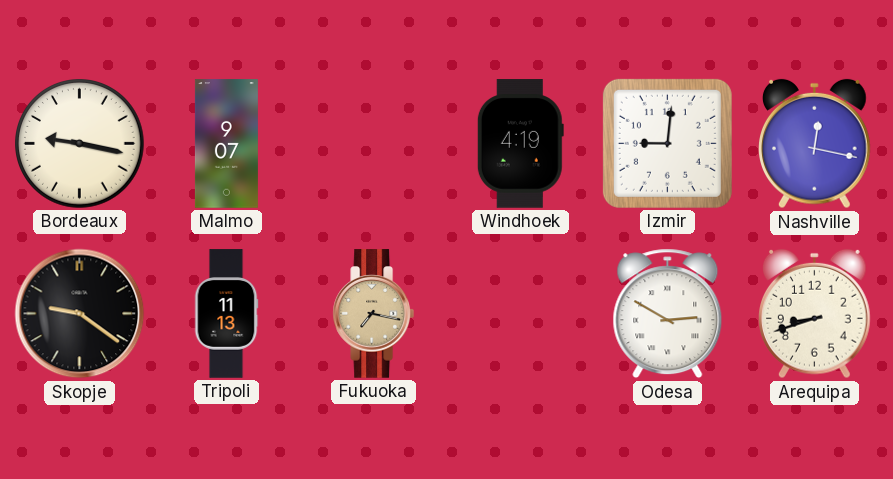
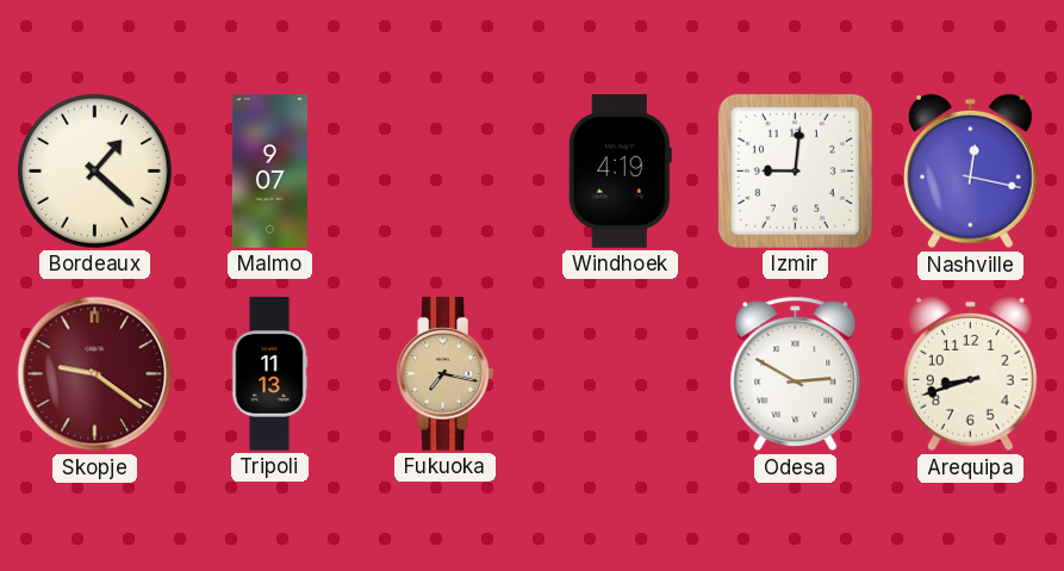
Bordeaux: 9:17 -> 1:22 (95, 172)
Skopje dial: black -> burgundy (95, 374)
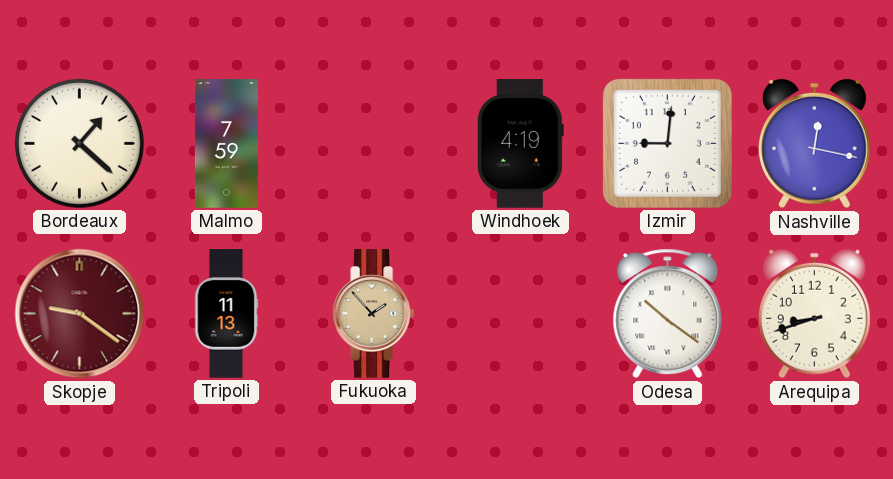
Malmo: 9:07 -> 7:59 (226, 144)
Fukuoka: 7:17 -> 1:53 (373, 314)
Odesa: 2:50 -> 10:21 (668, 314)
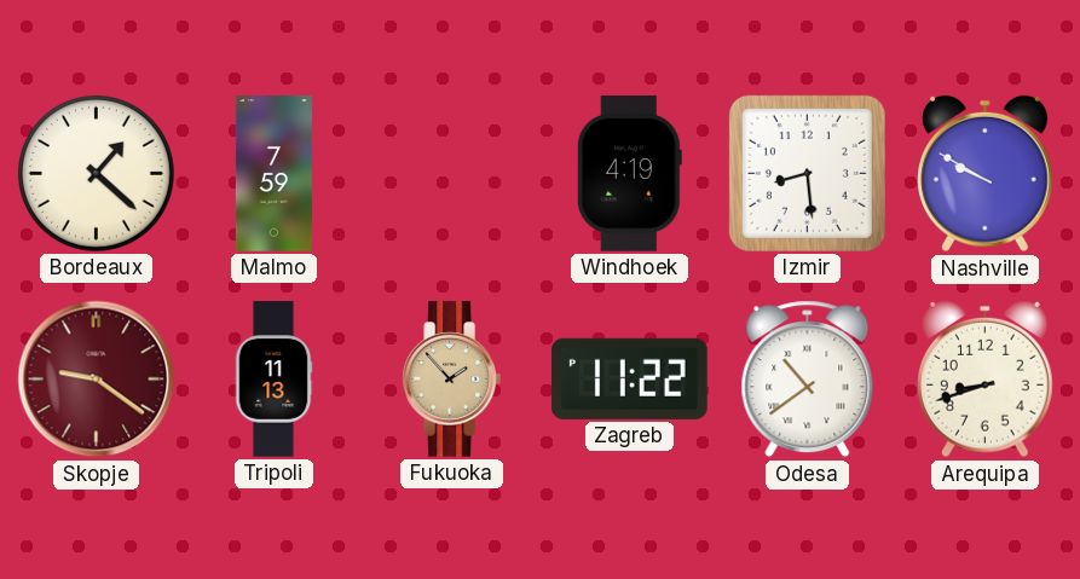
Izmir: 9:01 -> 8:29 (807, 173)
Nashville: 12:17 -> 9:50 (986, 174)
Zagreb: none -> 11:22 (630, 378)
Odesa: 10:21 -> 10:39 (808, 380)
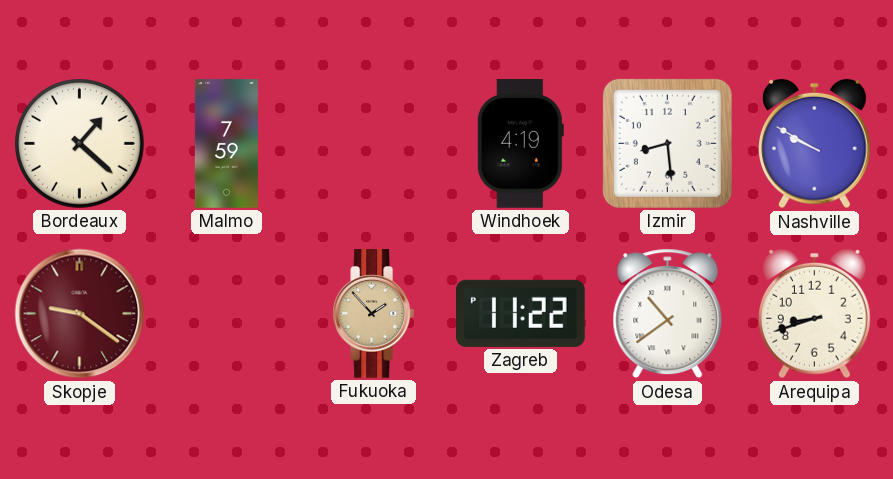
Tripoli: 11:13 -> none (273, 380)
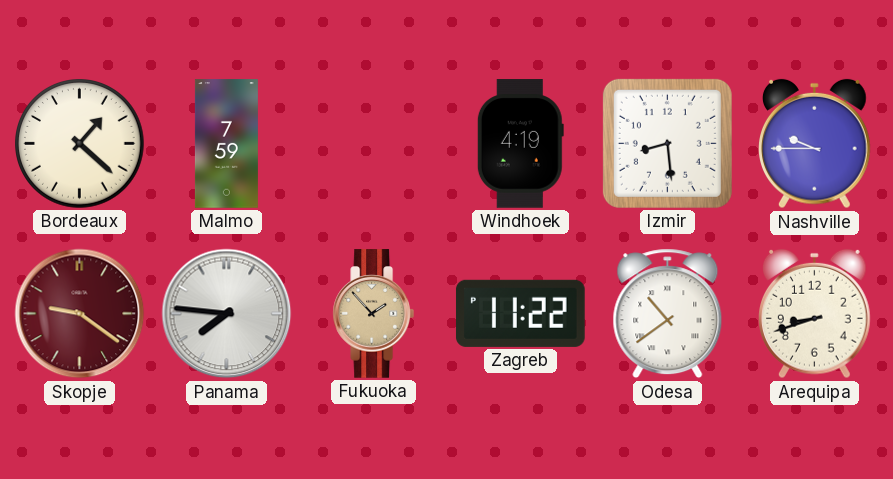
Nashville: 9:50 -> 9:45 (815, 144)
Panama: none -> 7:46 (227, 314)
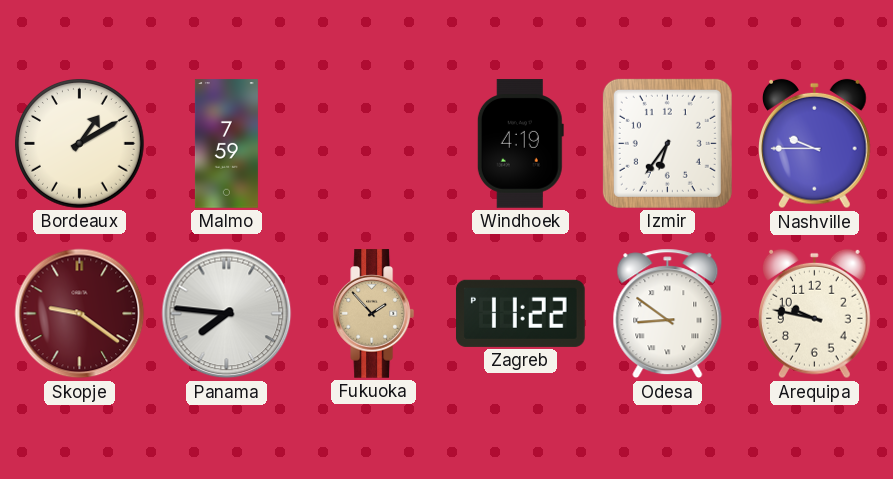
Bordeaux: 1:22 -> 1:10 (80, 144)
Izmir: 8:29 -> 6:36 (667, 143)
Odesa: 10:39 -> 8:51 (668, 314)
Arequipa: 8:42 -> 9:47 (815, 314)
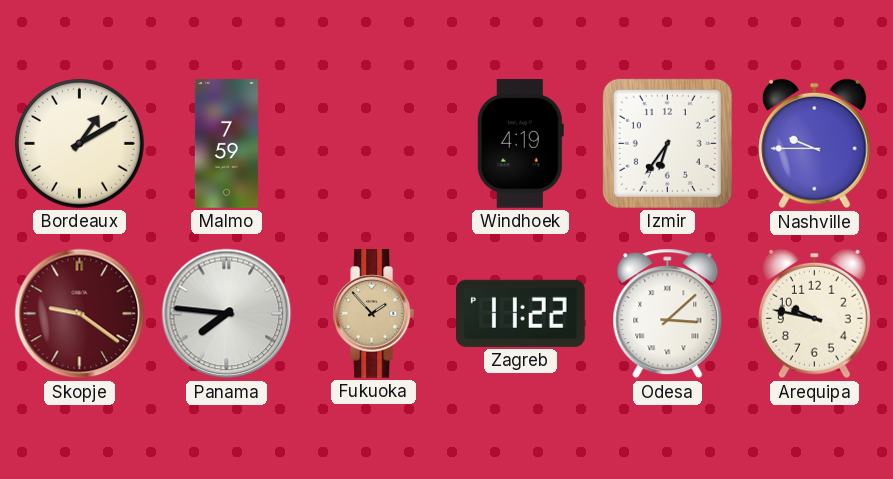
Odesa: 8:51 -> 3:08 (668, 314)
